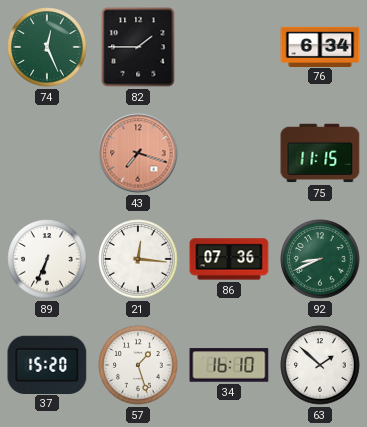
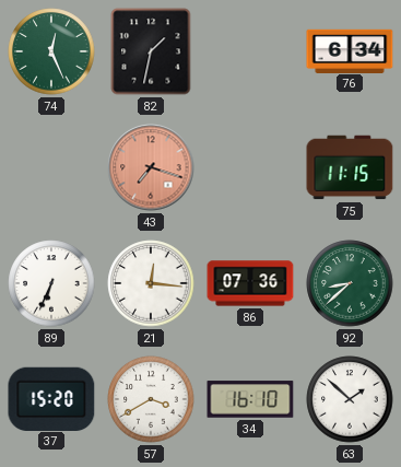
82: 1:45 -> 1:32 (151, 51)
92: 8:41 -> 8:38 (350, 283)
57: 1:27 -> 3:40 (151, 399)
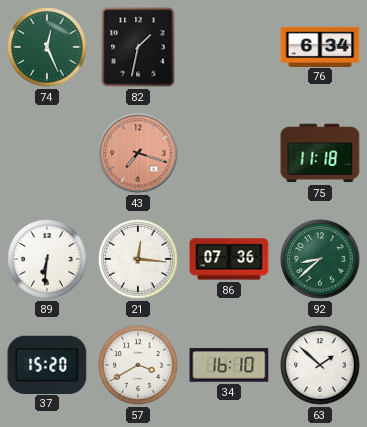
75: 11:15 -> 11:18 (320, 153)
89: 6:34 -> 6:31 (47, 259)
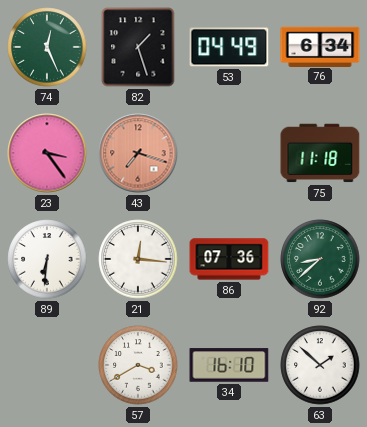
82: 1:32 -> 1:27 (138, 47)
53: none -> 04:49 (229, 47)
23: none -> 3:24 (47, 153)
37: 15:20 -> none (47, 364)
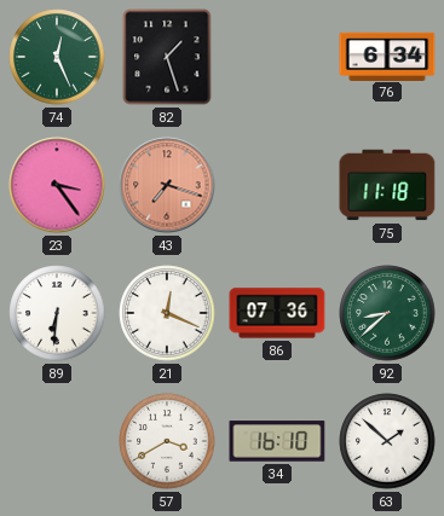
53: 04:49 -> none (229, 47)
21: 12:16 -> 12:19 (167, 313)
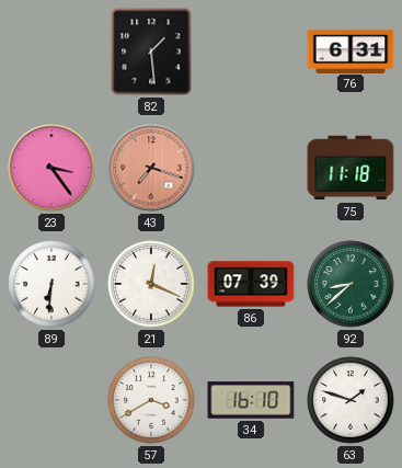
74: 12:26 -> none (57, 57)
82: 1:27 -> 1:29 (151, 52)
76: 6:34 -> 6:31 (351, 50)
86: 07:36 -> 07:39 (251, 284)
63: 1:52 -> 1:48 (351, 400)
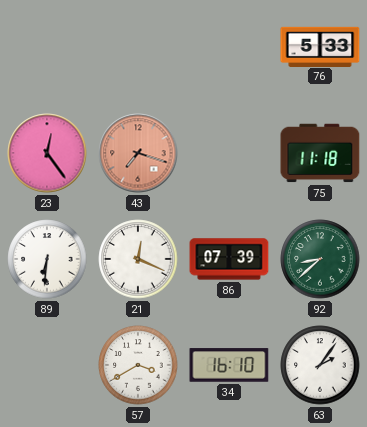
82: 1:29 -> none (151, 52)
76: 6:31 -> 5:33 (320, 46)
23: 3:24 -> 12:24 (47, 153)
63: 1:48 -> 2:06 (320, 365)
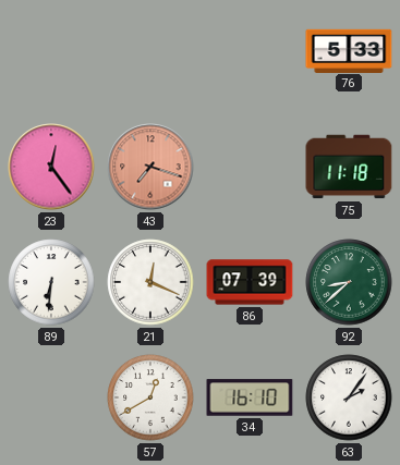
57: 3:40 -> 12:40 (150, 397)
